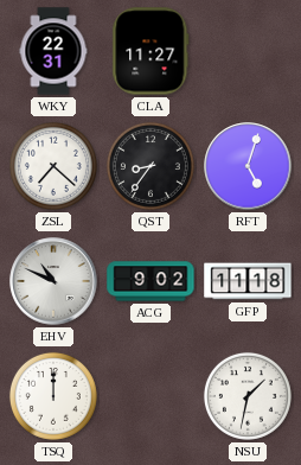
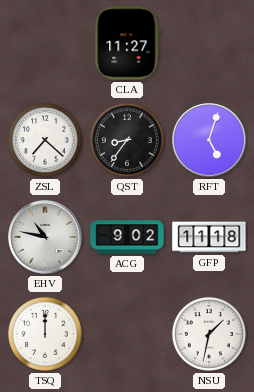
WKY: 22:31 -> none (53, 51)
EHV: 10:49 -> 10:47 (45, 237)
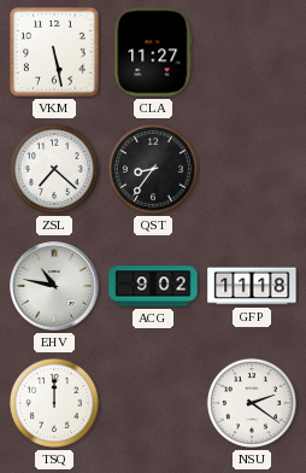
VKM: none -> 5:28 (54, 52)
RFT: 5:03 -> none (209, 140)
NSU: 1:32 -> 2:21 (252, 403)
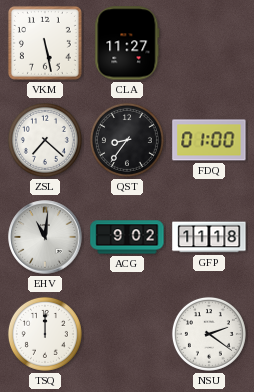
FDQ: none -> 01:00 (209, 140)
EHV: 10:47 -> 11:01 (45, 237)
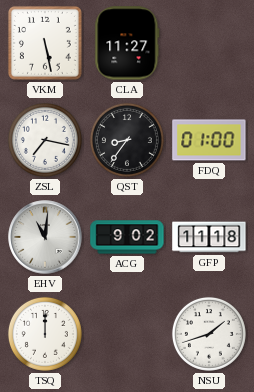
ZSL: 7:22 -> 7:17 (45, 140)
NSU: 2:21 -> 1:42 (209, 334)
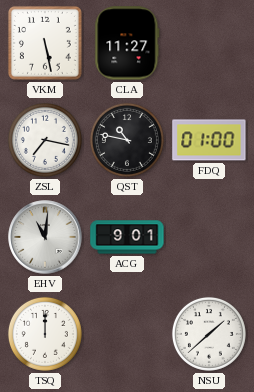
QST: 8:36 -> 10:47 (127, 140)
ACG: 9:02 -> 9:01 (127, 237)
GFP: 11:18 -> none (209, 237)
NSU: 1:42 -> 1:38 (209, 334)
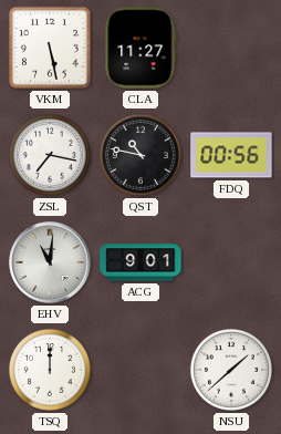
FDQ: 01:00 -> 00:56 (231, 155)
